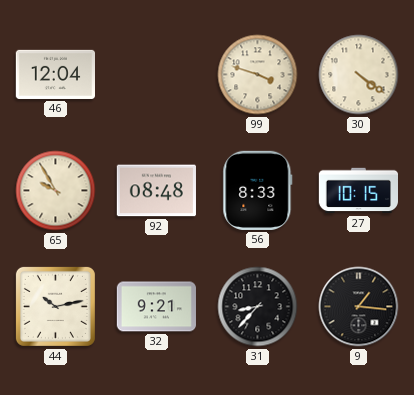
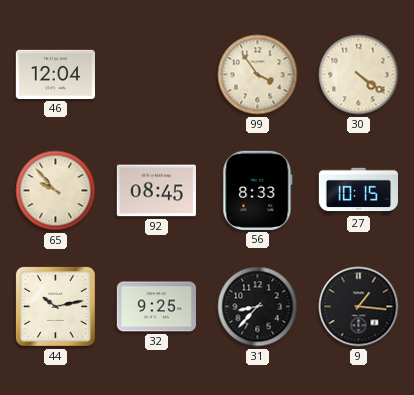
99: 3:48 -> 3:54 (258, 75)
65: 9:55 -> 9:53 (56, 191)
92: 08:48 -> 08:45 (156, 191)
32: 9:21 -> 9:25 (156, 307)
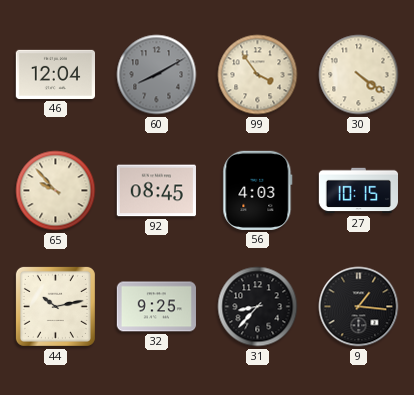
60: none -> 8:10 (157, 75)
56: 8:33 -> 4:03 (258, 190)
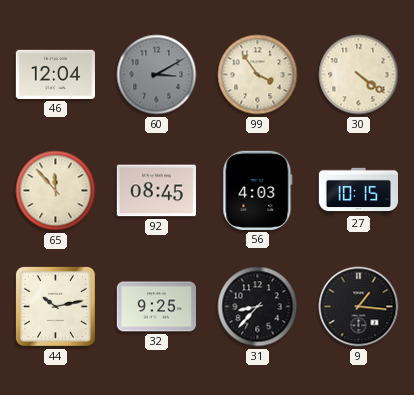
60: 8:10 -> 3:10 (157, 75)
65: 9:53 -> 11:53 (56, 191)
